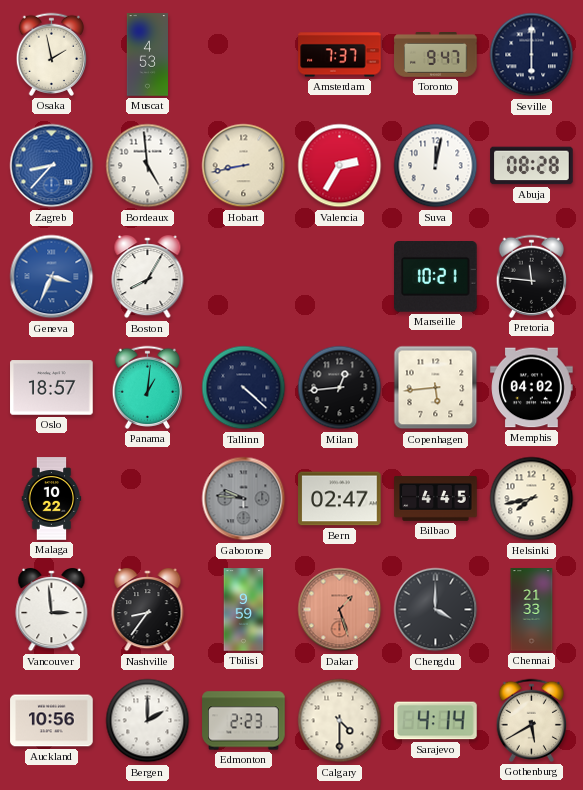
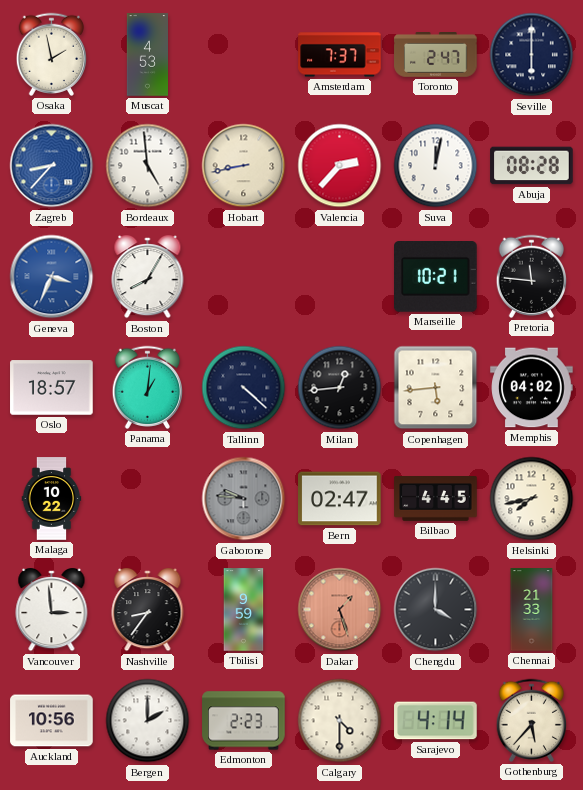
Toronto: 9:47 -> 2:47 (436, 55)
Valencia: 2:35 -> 2:37 (340, 166)
Gothenburg: 5:40 -> 5:37 (532, 720)
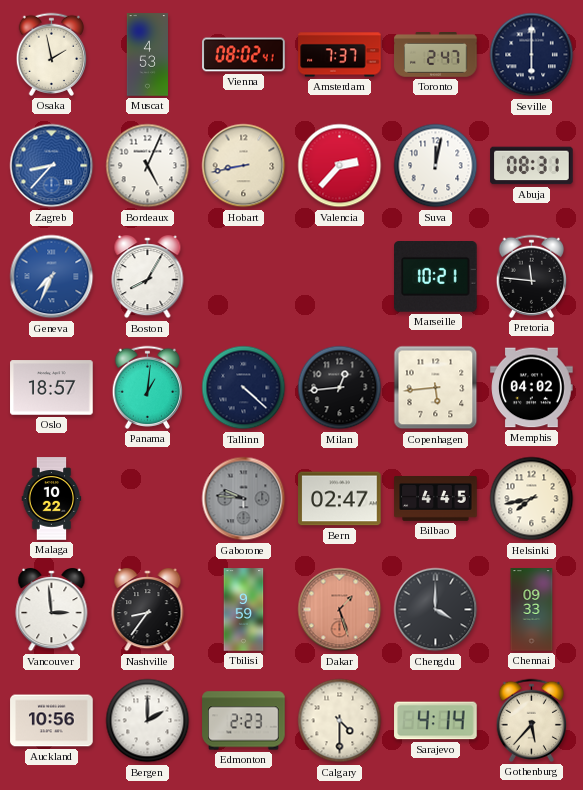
Vienna: none -> 08:02 (244, 55)
Bordeaux: 4:59 -> 5:04 (148, 166)
Abuja: 08:28 -> 08:31 (532, 166)
Geneva: 3:34 -> 7:34 (52, 277)
Chennai: 21:33 -> 09:33 (532, 610)
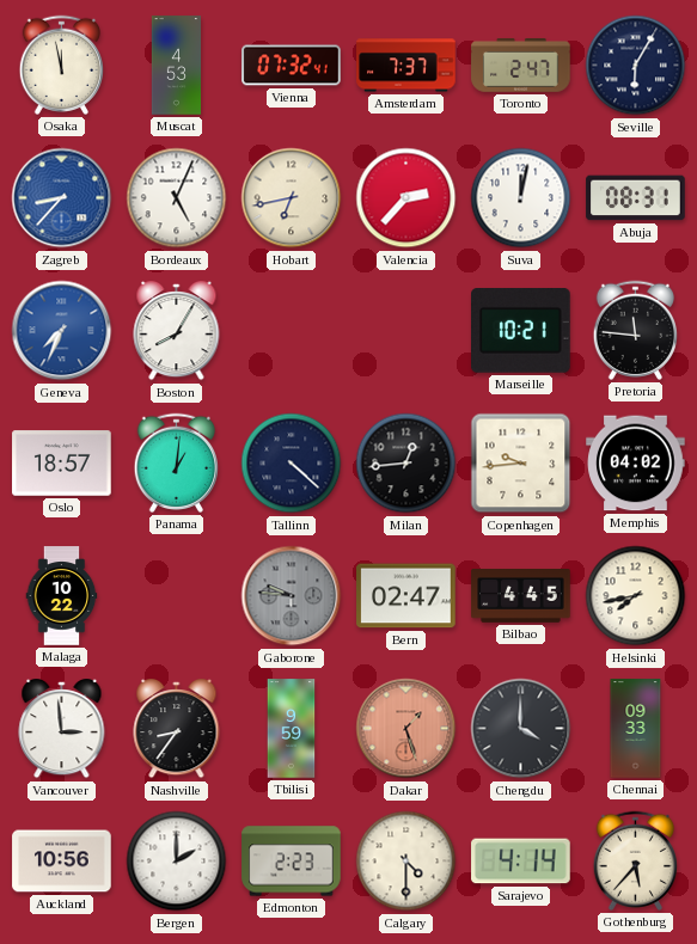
Osaka: 1:58 -> 11:58 (62, 65)
Vienna: 08:02 -> 07:32 (292, 66)
Seville: 6:00 -> 6:05 (636, 66)
Hobart: 8:43 -> 6:43 (292, 198)
Copenhagen: 5:44 -> 9:44 (521, 464)
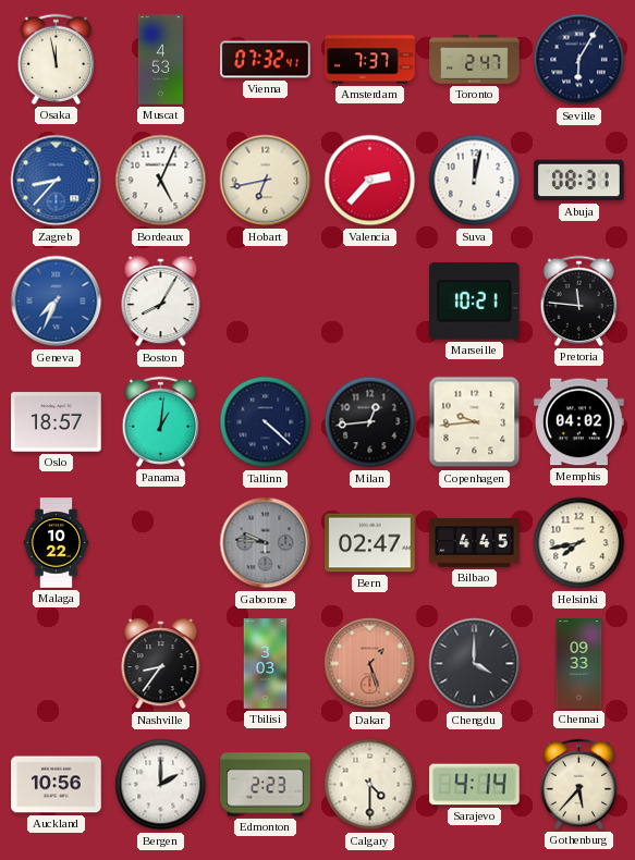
Vancouver: 2:59 -> none (62, 730)
Tbilisi: 9:59 -> 3:03 (266, 664)
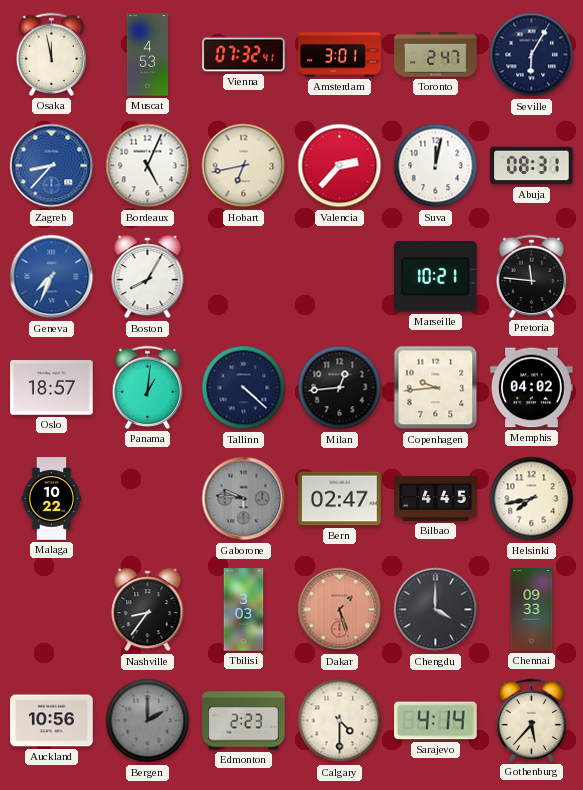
Amsterdam: 7:37 -> 3:01 (340, 55)
Bergen dial: white -> grey (148, 721)
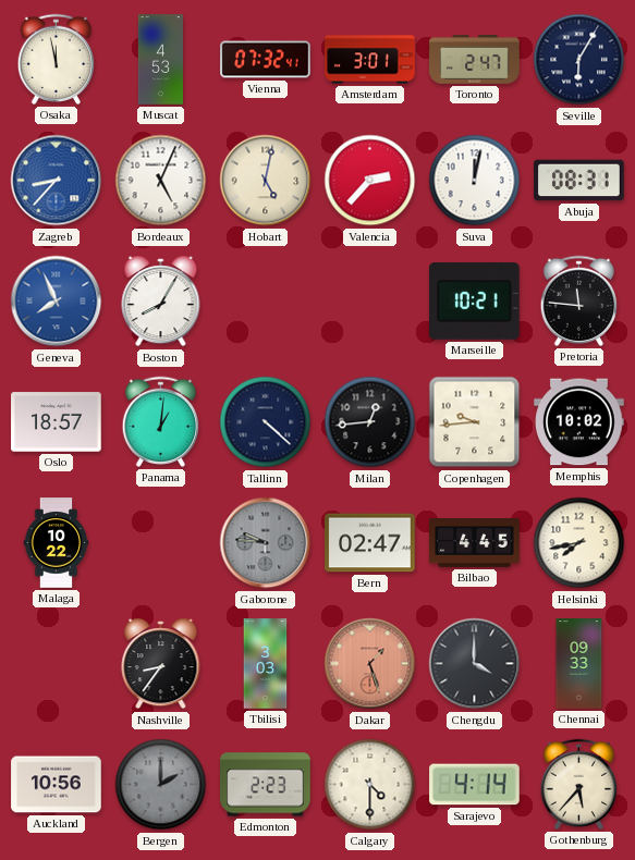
Hobart: 6:43 -> 5:02 (266, 181)
Geneva: 7:34 -> 7:56 (57, 302)
Memphis: 04:02 -> 10:02 (579, 422)
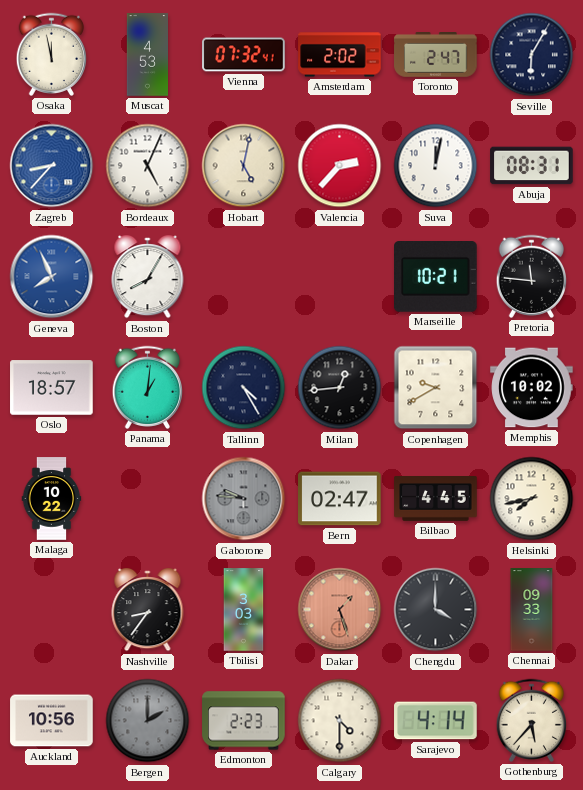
Amsterdam: 3:01 -> 2:02 (340, 55)
Tallinn: 4:22 -> 4:25 (244, 388)
Copenhagen: 9:44 -> 9:40 (436, 388)
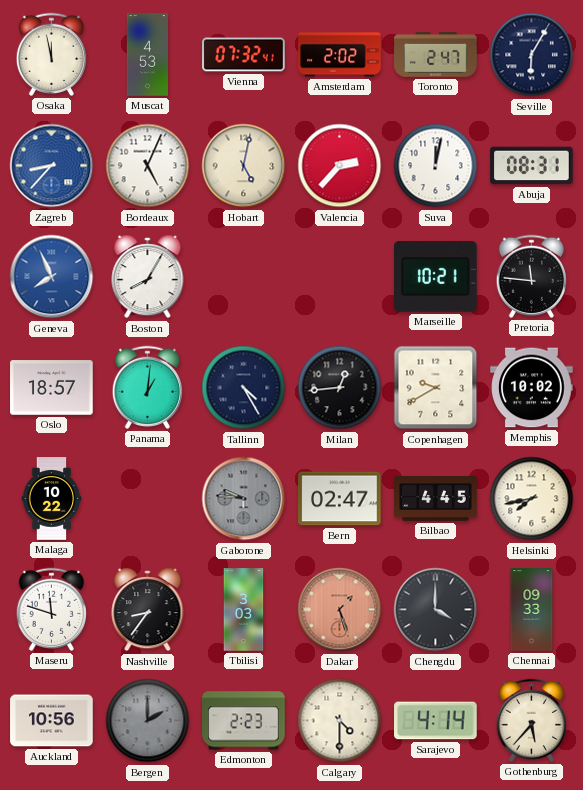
Maseru: none -> 11:48 (52, 609)
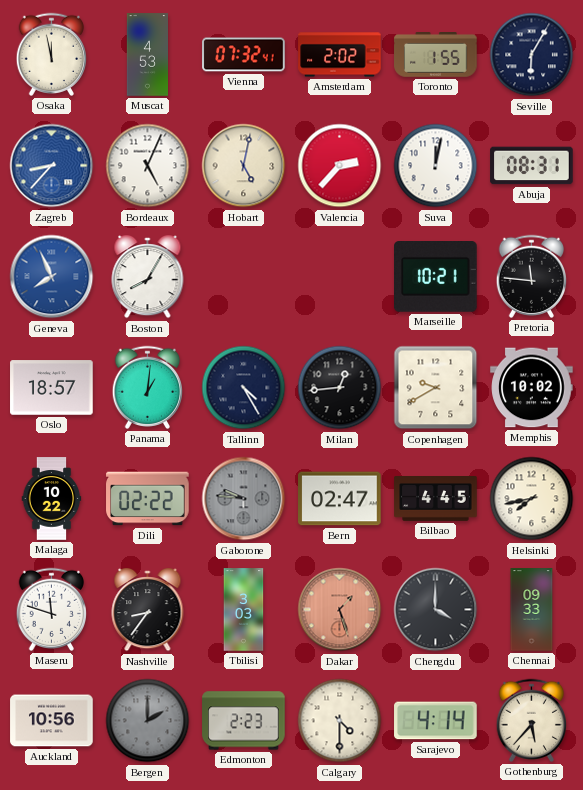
Toronto: 2:47 -> 1:55 (436, 55)
Dili: none -> 02:22 (148, 499)
